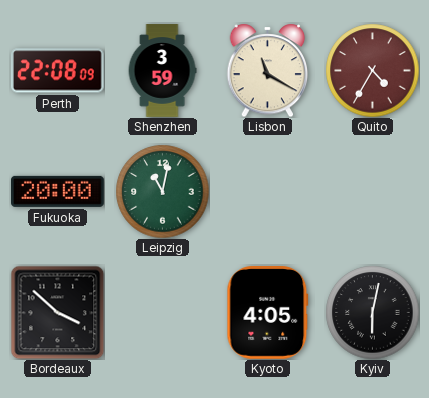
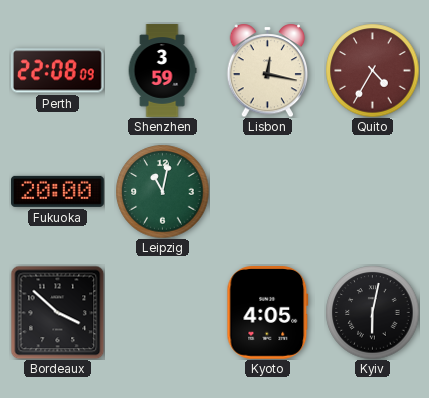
Lisbon: 11:20 -> 12:17 (268, 70)
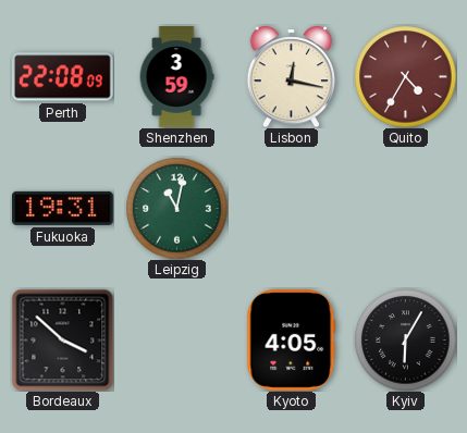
Fukuoka: 20:00 -> 19:31 (63, 208)
Kyiv: 6:02 -> 6:05 (405, 339)
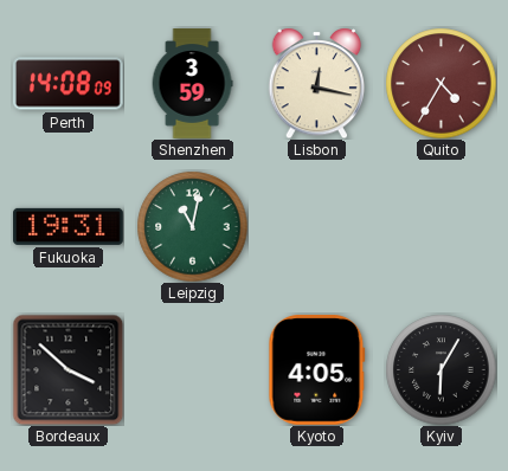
Perth: 22:08 -> 14:08 (67, 84)
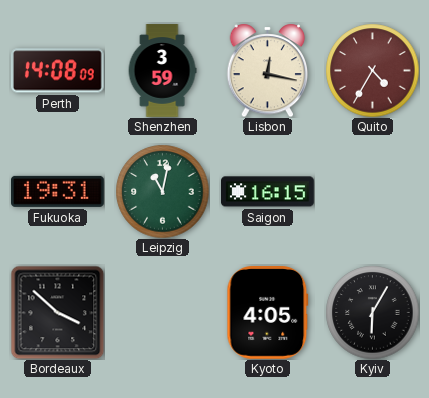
Saigon: none -> 16:15 (268, 192)
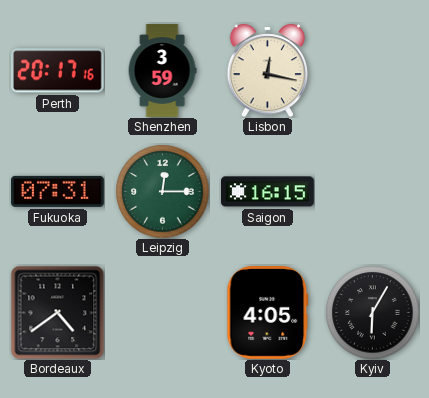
Perth: 14:08 -> 20:17 (57, 71)
Quito: 4:35 -> none (372, 70)
Fukuoka: 19:31 -> 07:31 (58, 191)
Leipzig: 11:02 -> 12:15 (162, 191)
Bordeaux: 3:52 -> 4:39 (57, 312)
